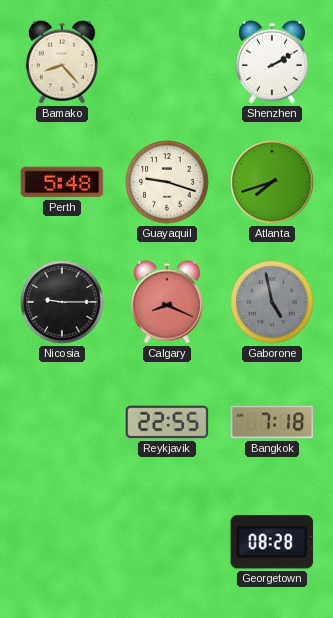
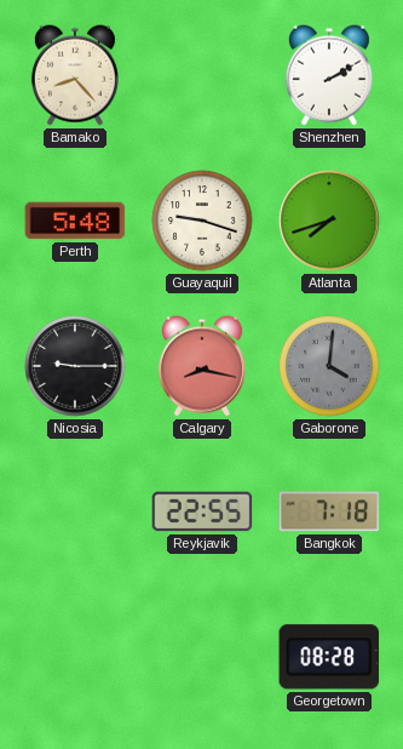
Calgary: 8:19 -> 8:17 (202, 366)
Gaborone: 4:58 -> 4:01 (329, 366)
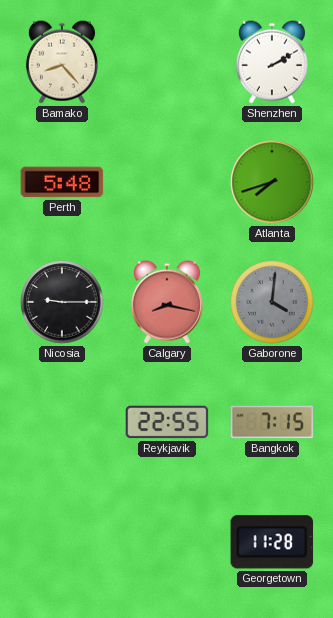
Guayaquil: 9:18 -> none (202, 221)
Bangkok: 7:18 -> 7:15 (272, 422)
Georgetown: 08:28 -> 11:28 (272, 542)
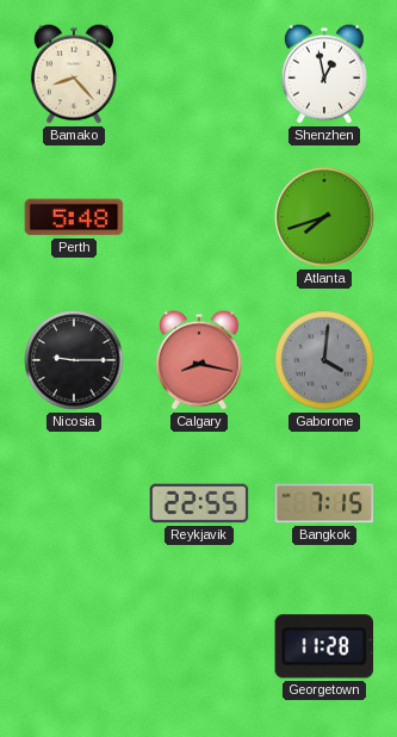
Shenzhen: 2:10 -> 12:58 (324, 74)
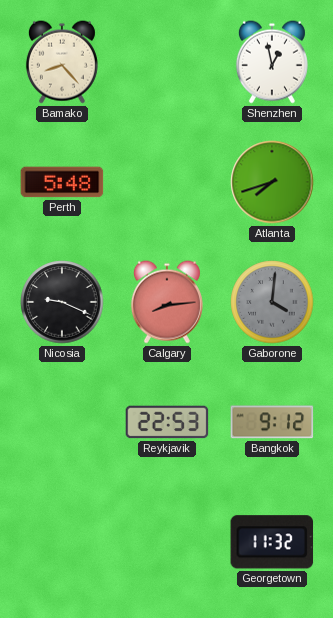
Nicosia: 9:15 -> 9:19 (62, 302)
Calgary: 8:17 -> 8:14 (167, 302)
Reykjavik: 22:55 -> 22:53 (167, 422)
Bangkok: 7:15 -> 9:12 (272, 422)
Georgetown: 11:28 -> 11:32 (272, 542)
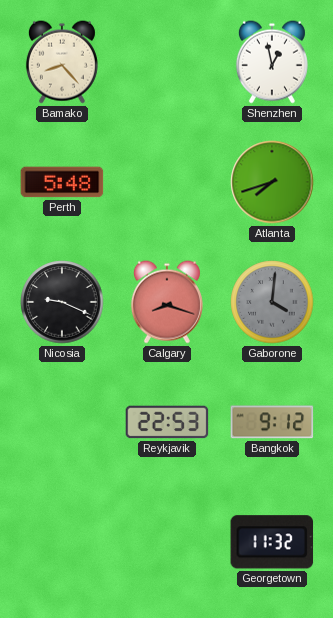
Calgary: 8:14 -> 8:18 (167, 302)
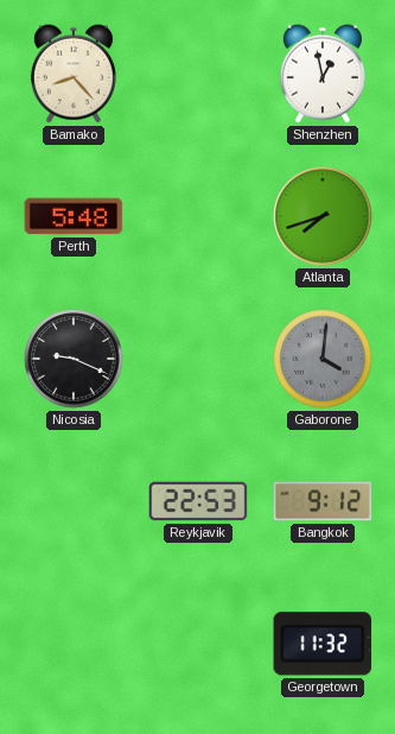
Calgary: 8:18 -> none (167, 302)
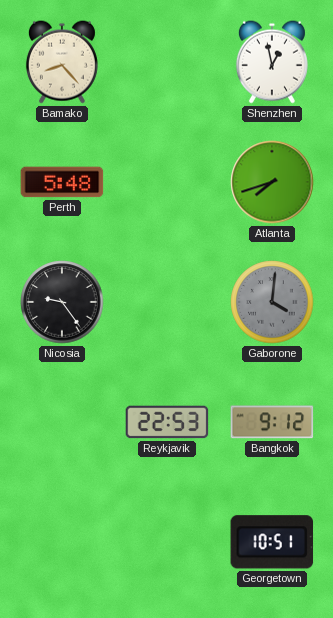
Nicosia: 9:19 -> 9:24 (62, 302)
Georgetown: 11:32 -> 10:51 (272, 542)
